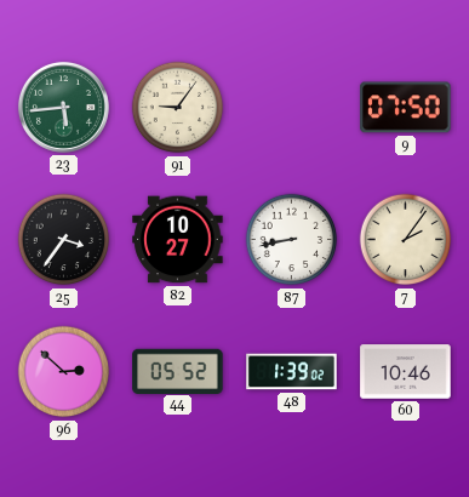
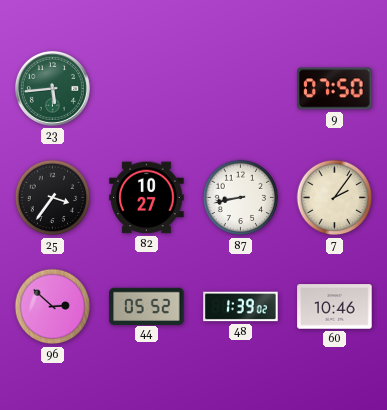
91: 9:06 -> none (178, 108)
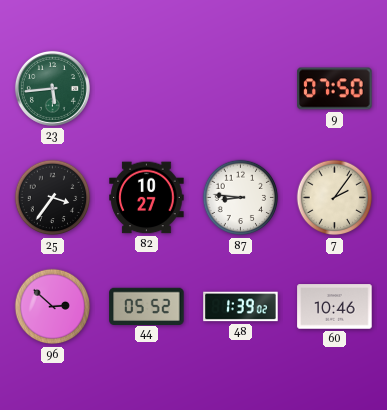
87: 8:43 -> 8:46 (241, 198)
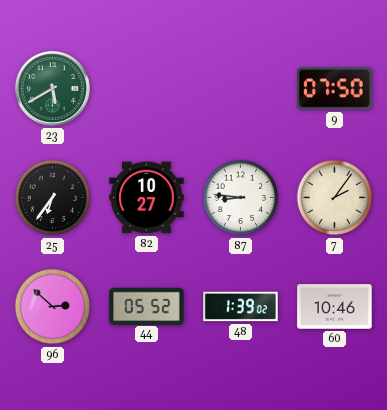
23: 5:44 -> 5:40 (52, 88)
25: 3:36 -> 6:36 (53, 198)
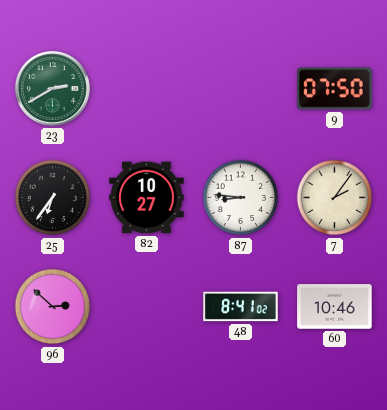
23: 5:40 -> 2:40 (52, 88)
44: 05:52 -> none (147, 306)
48: 1:39 -> 8:41 (241, 307)
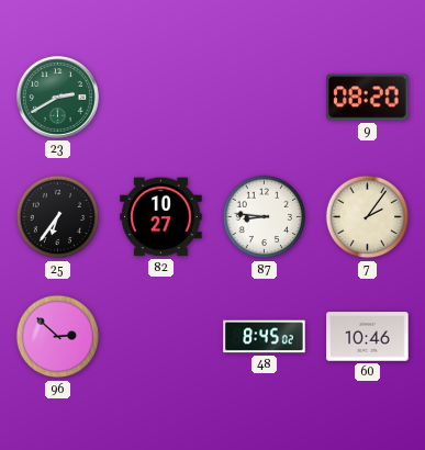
9: 07:50 -> 08:20 (368, 98)
48: 8:41 -> 8:45 (265, 337)
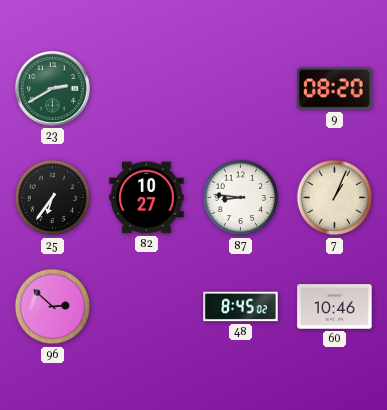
7: 2:06 -> 1:04 (335, 198)
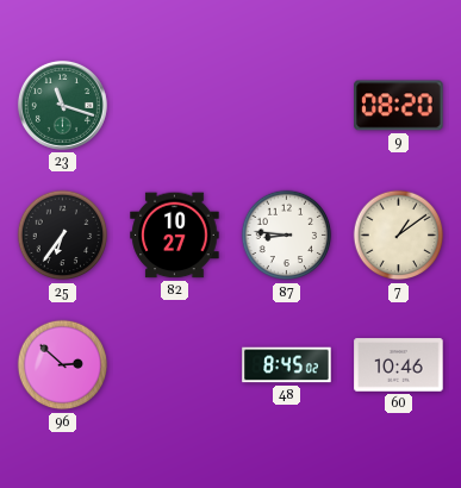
23: 2:40 -> 11:18 (62, 105)
7: 1:04 -> 1:09 (399, 236)
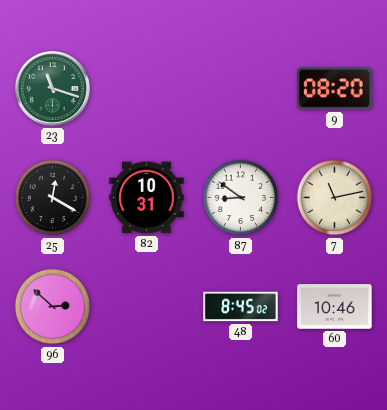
25: 6:36 -> 12:20 (53, 198)
82: 10:27 -> 10:31 (147, 198)
87: 8:46 -> 8:51 (241, 198)
7: 1:09 -> 11:13 (335, 198)
